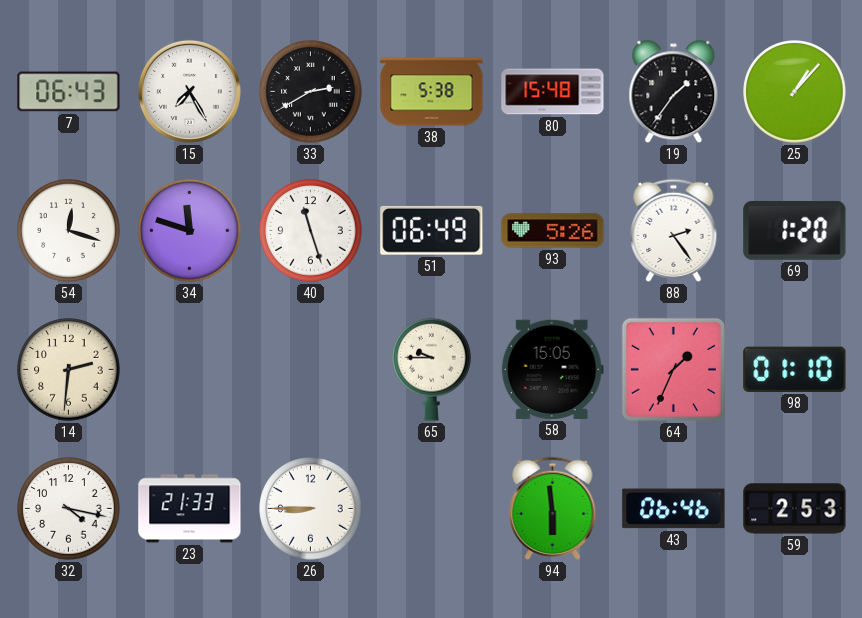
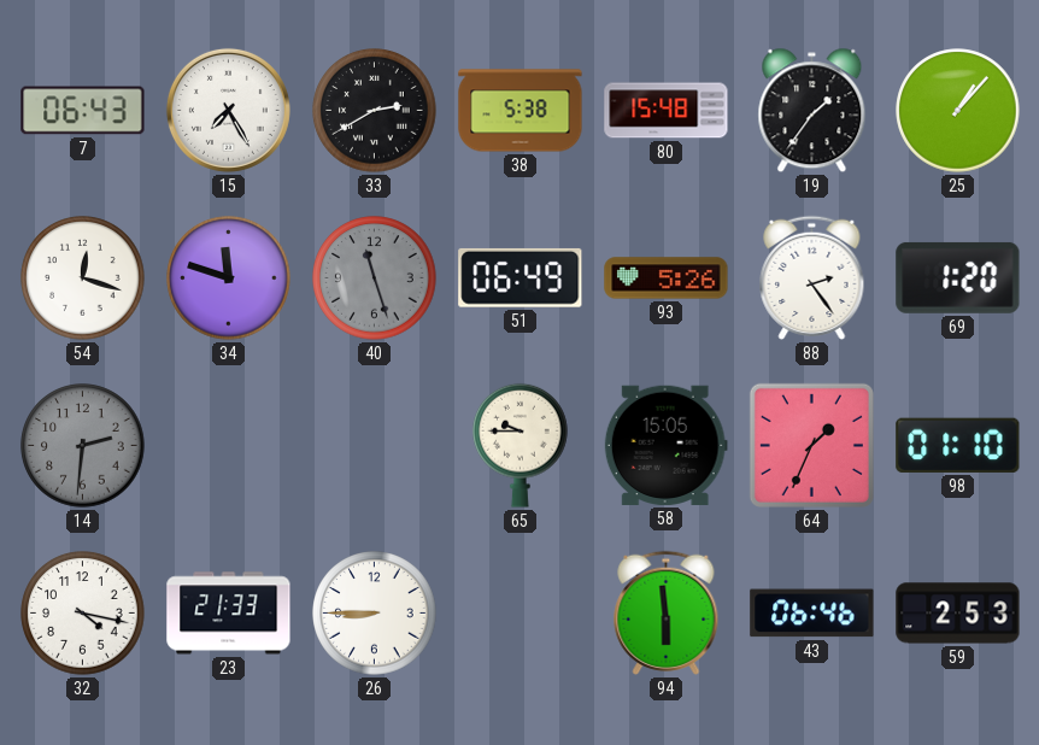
40 dial: white -> grey (375, 278)
14 dial: cream -> grey (83, 446)
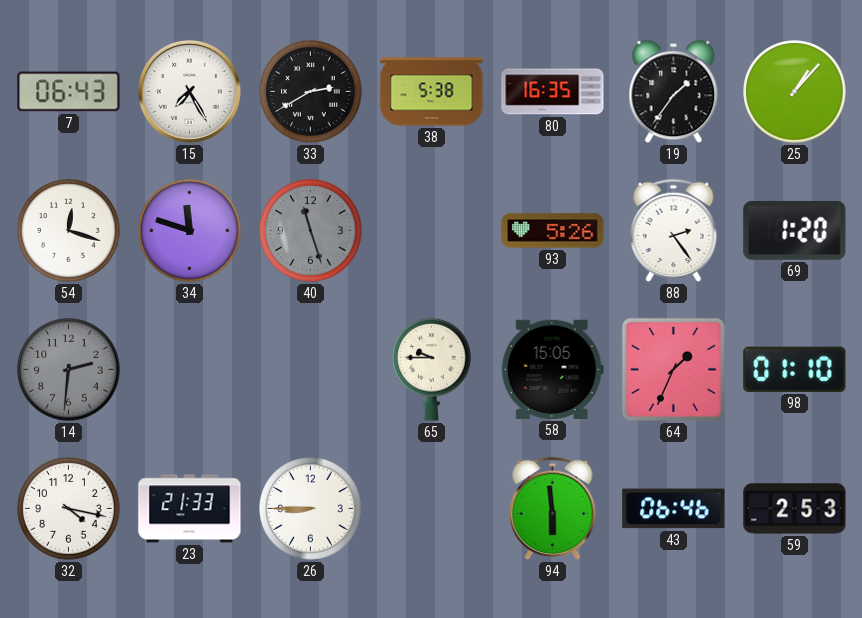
80: 15:48 -> 16:35 (553, 92)
51: 06:49 -> none (521, 277)
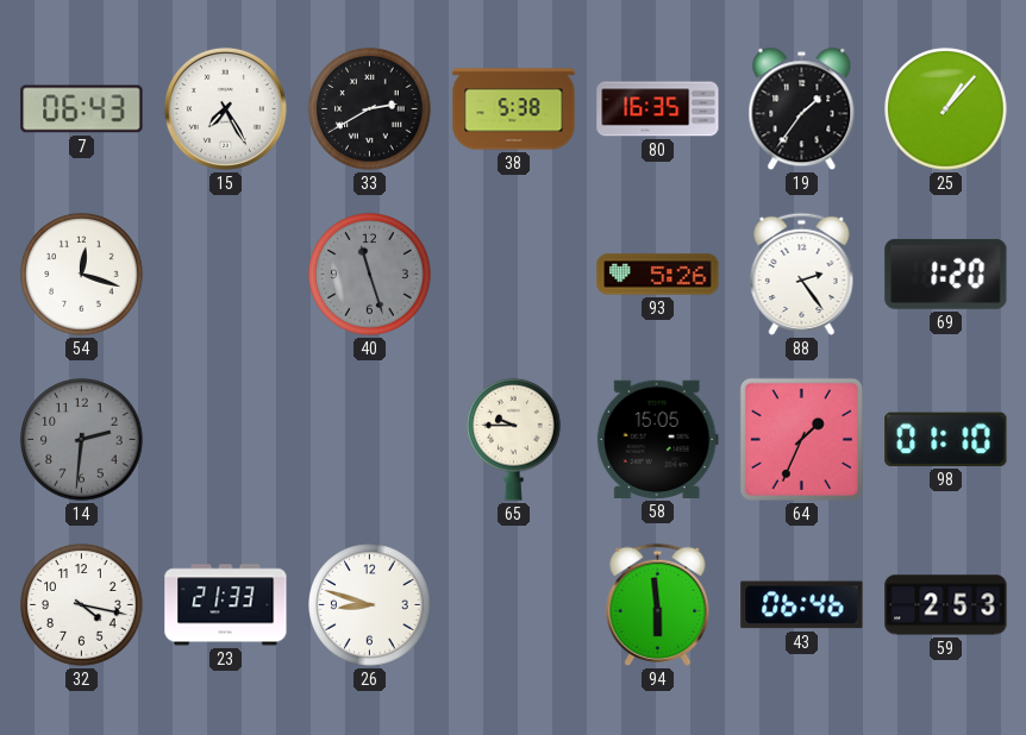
34: 11:48 -> none (190, 231)
26: 8:45 -> 8:48 (370, 605)
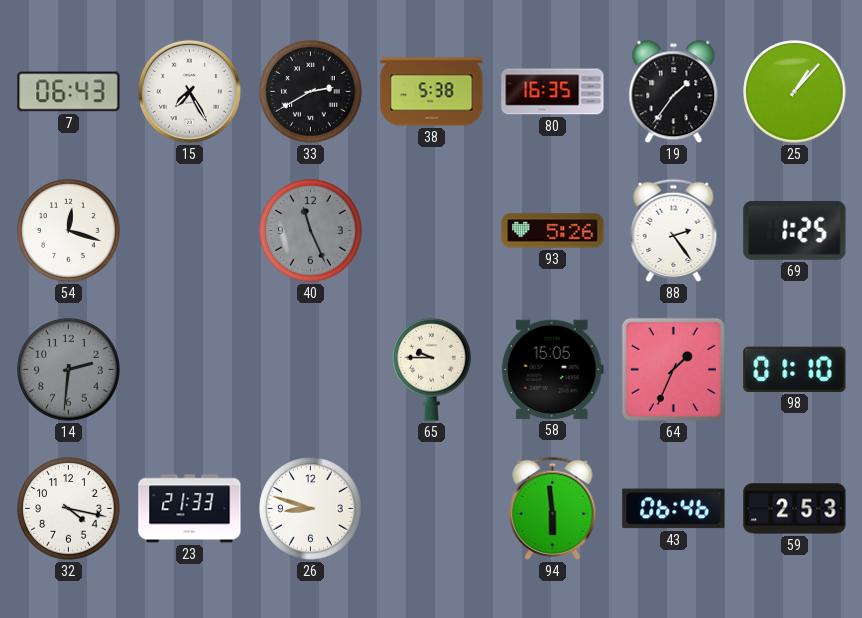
40: 11:27 -> 11:26 (311, 231)
69: 1:20 -> 1:25 (795, 230)
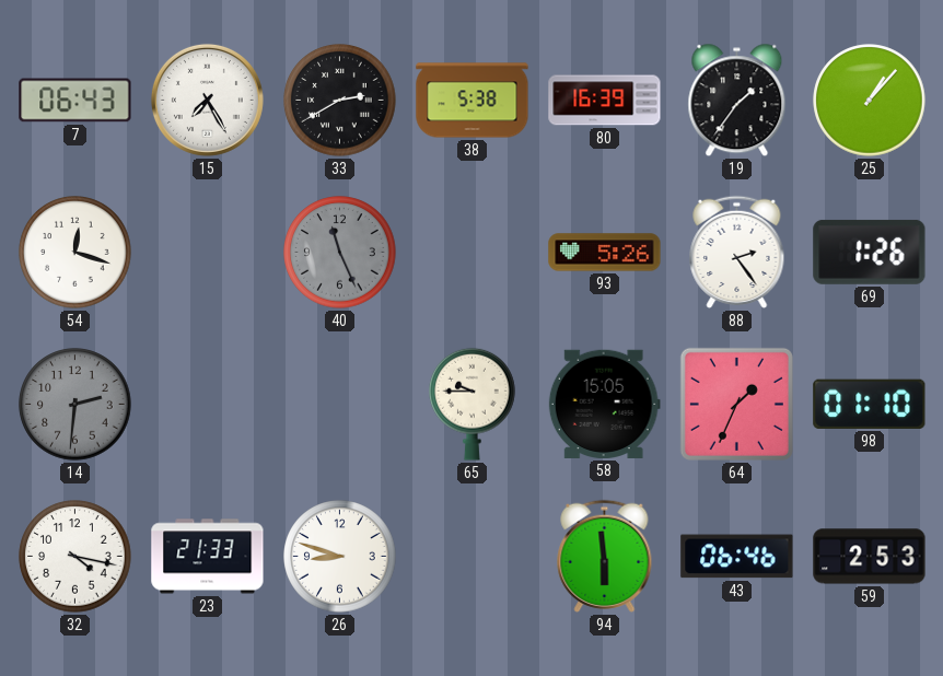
80: 16:35 -> 16:39 (605, 101)
69: 1:25 -> 1:26 (870, 252)
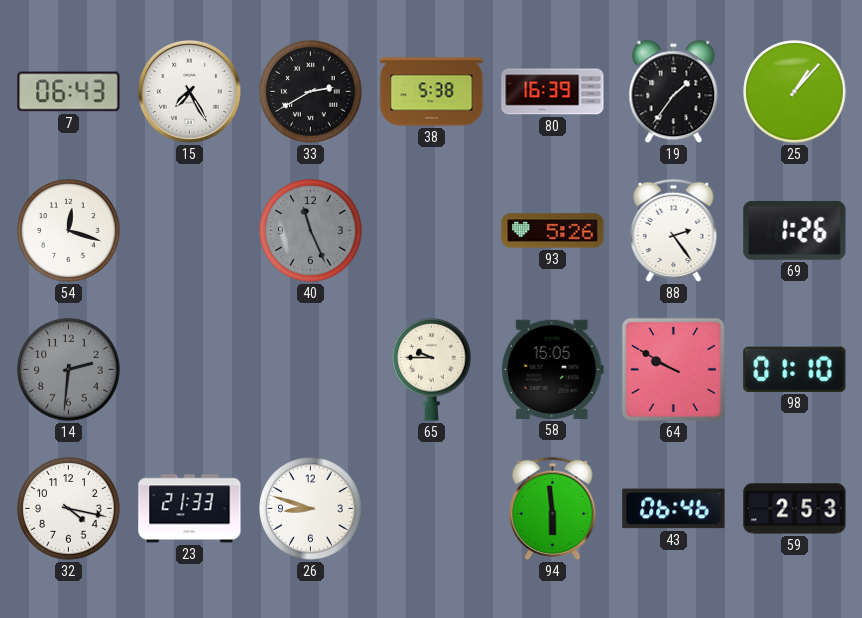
64: 1:34 -> 9:50 (673, 369)
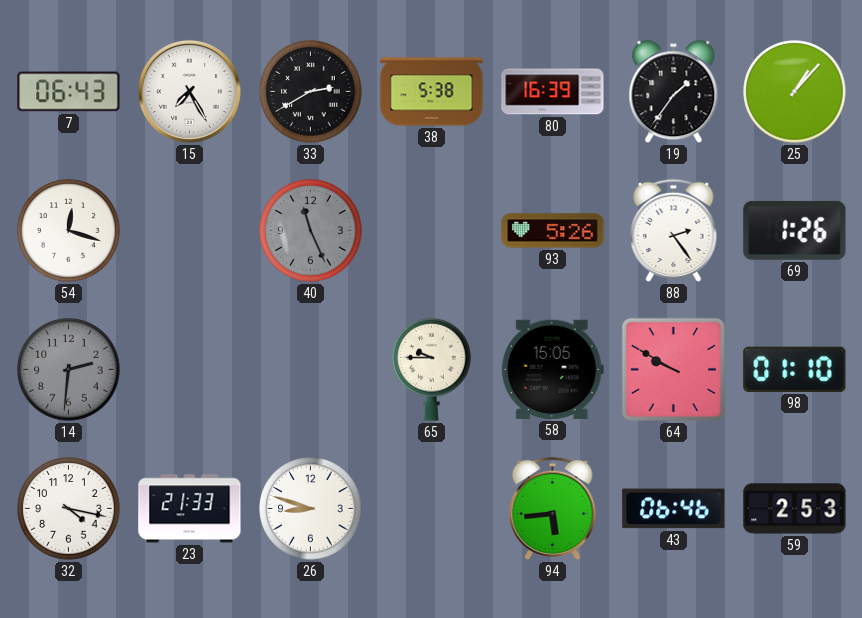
94: 5:59 -> 5:44 (553, 508)
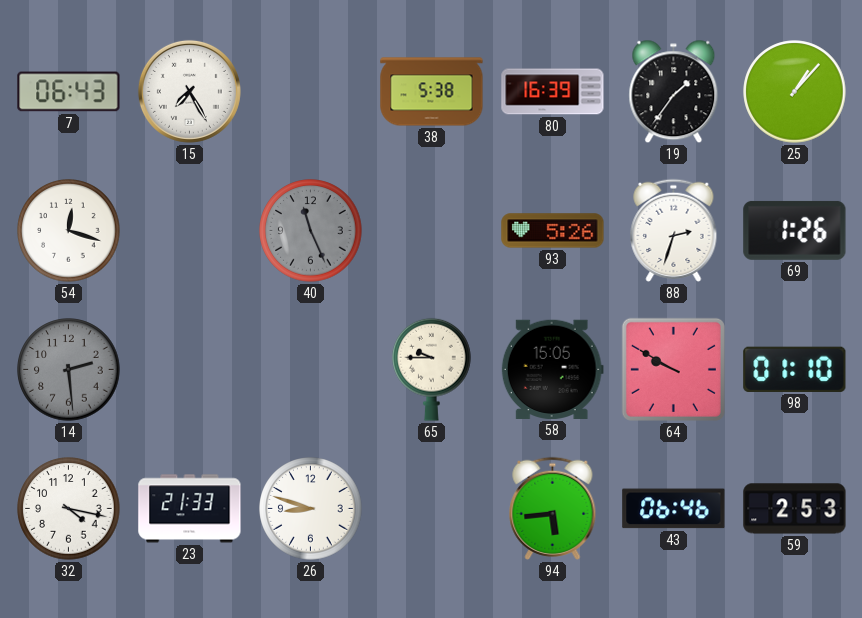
33: 2:40 -> none (311, 92)
88: 2:24 -> 2:33 (674, 230)
14: 2:31 -> 2:29 (69, 370)
